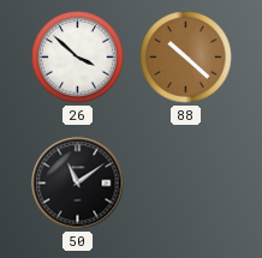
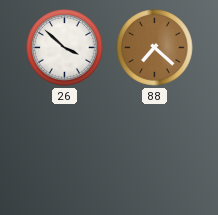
88: 10:22 -> 7:22 (155, 48)
50: 11:09 -> none (78, 184)
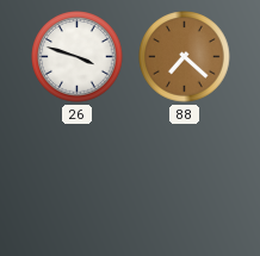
26: 3:52 -> 3:48 (78, 57)
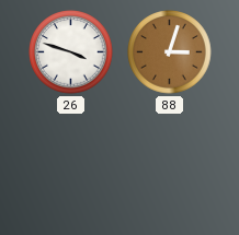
88: 7:22 -> 3:03 (170, 52)
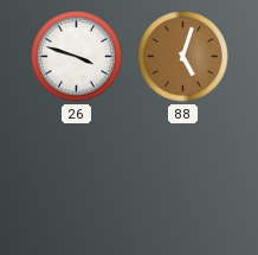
88: 3:03 -> 5:03 (183, 57)
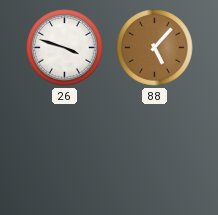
88: 5:03 -> 5:07 (155, 48)
